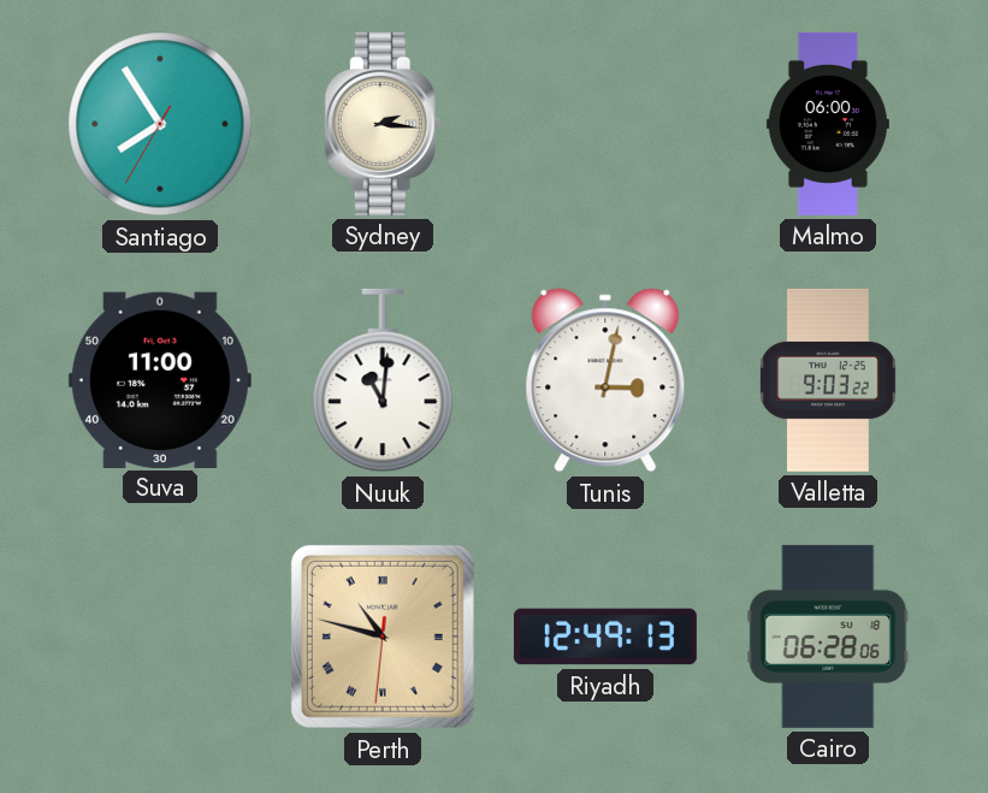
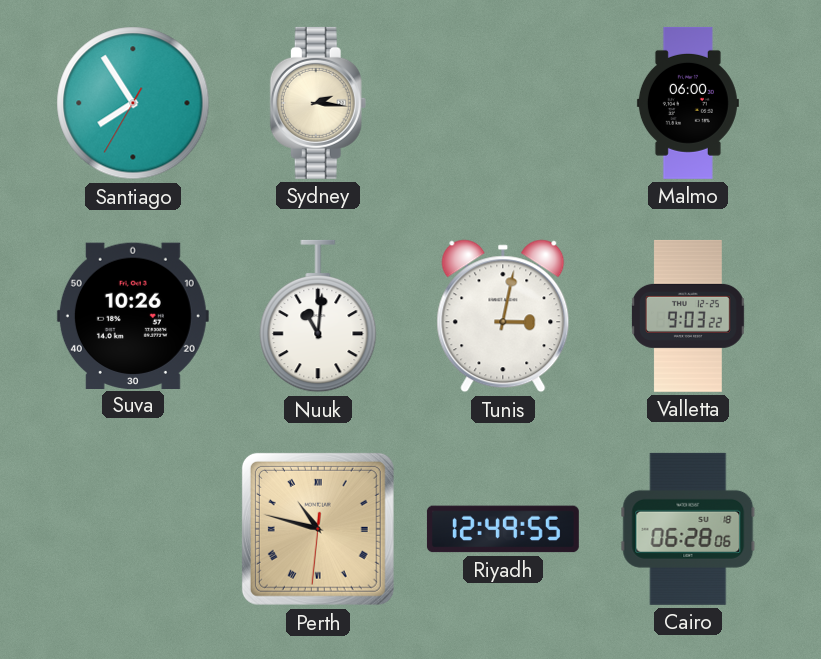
Suva: 11:00 -> 10:26 (133, 315)
Riyadh: 12:49:13 -> 12:49:55 (503, 529)
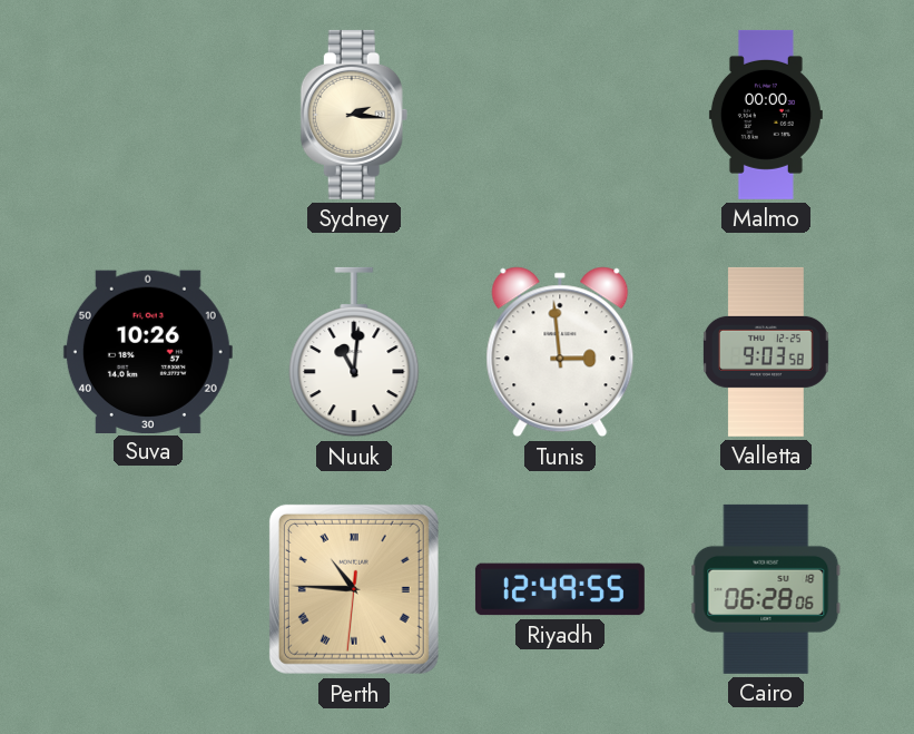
Santiago: 7:54 -> none (133, 103)
Malmo: 06:00 -> 00:00 (766, 115)
Tunis: 3:02 -> 2:59 (560, 352)
Valletta: 9:03:22 -> 9:03:58 (766, 352)
Perth: 10:47 -> 10:45 (354, 589)
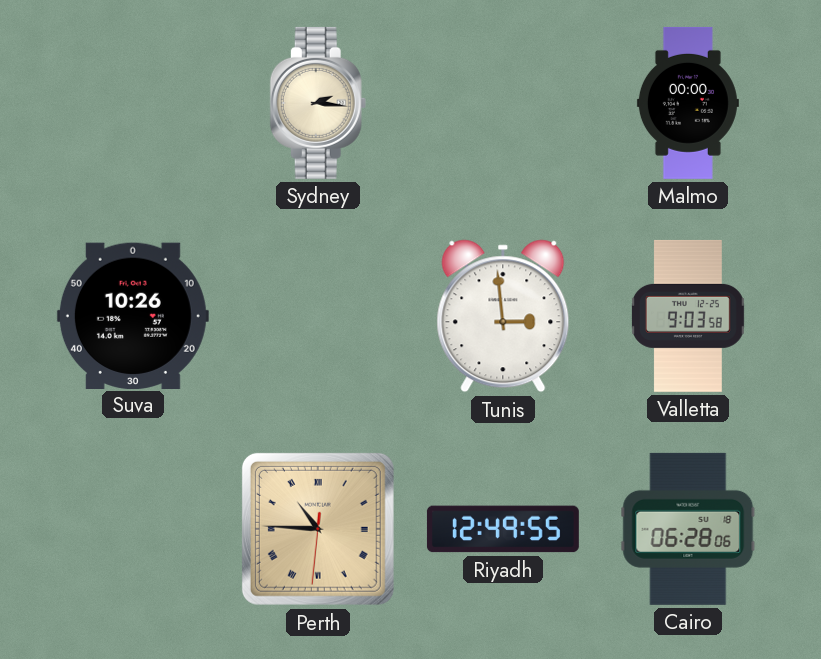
Nuuk: 11:01 -> none (354, 352)
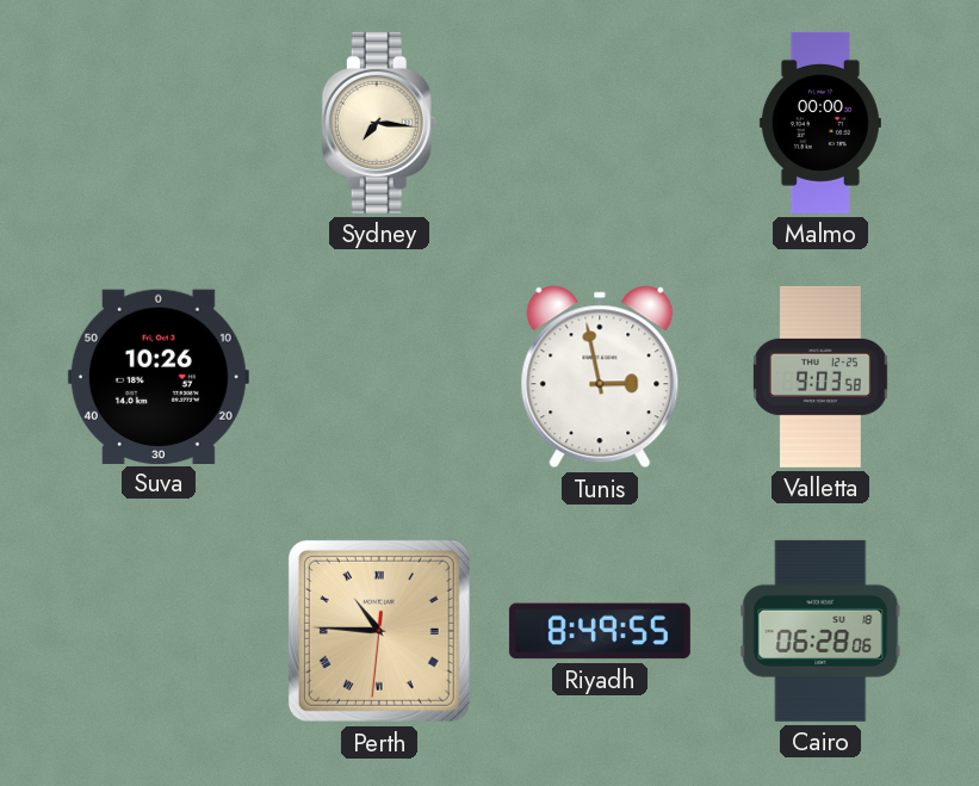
Sydney: 2:16 -> 7:16 (379, 123)
Tunis: 2:59 -> 2:58 (600, 377)
Riyadh: 12:49 -> 8:49 (600, 631)
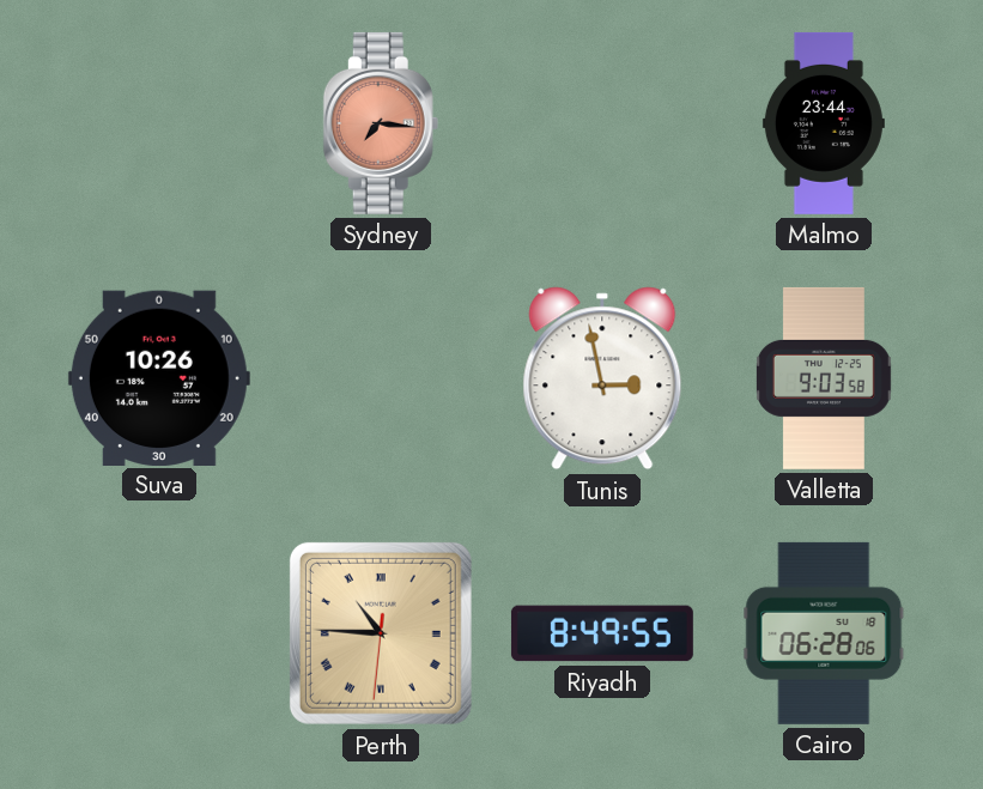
Sydney dial: cream -> salmon (381, 123)
Malmo: 00:00 -> 23:44 (824, 123)
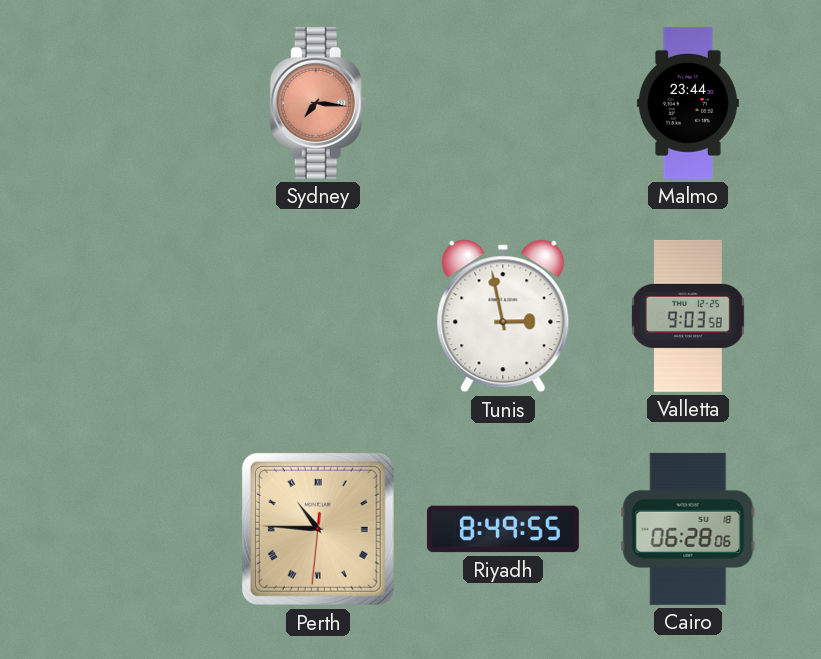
Suva: 10:26 -> none (159, 377)
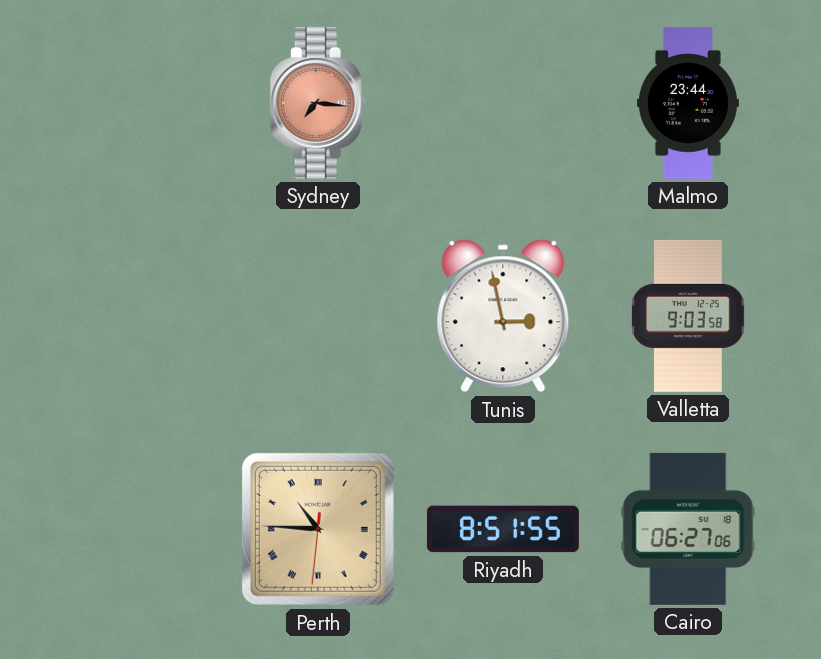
Riyadh: 8:49 -> 8:51 (503, 529)
Cairo: 06:28 -> 06:27 (688, 529)
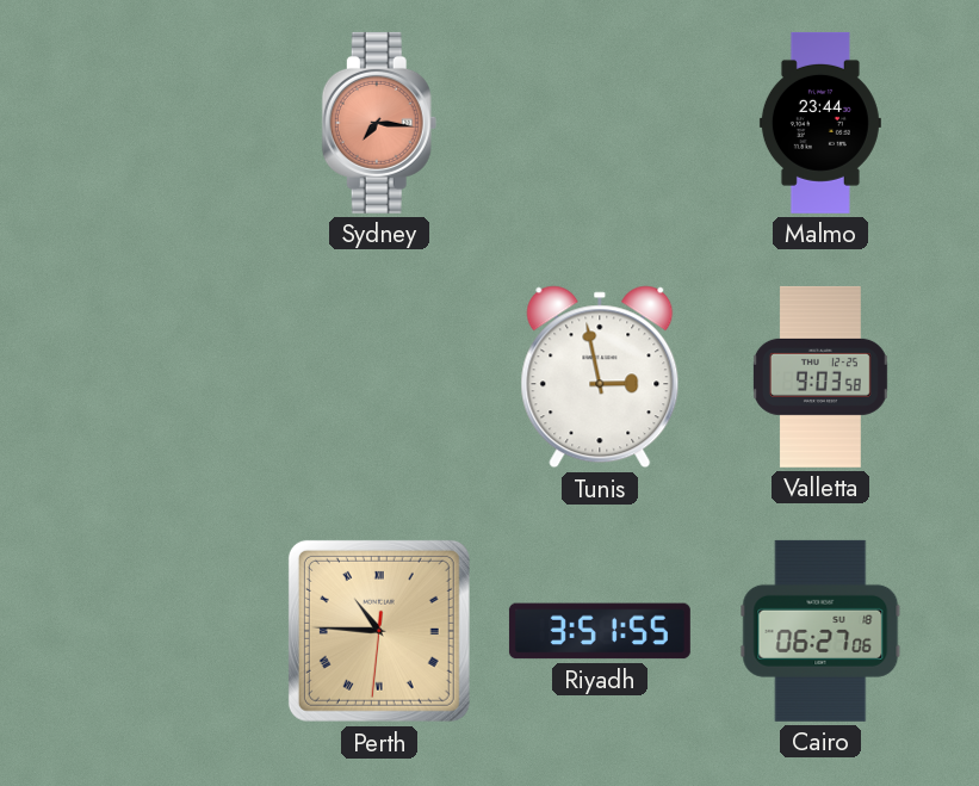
Riyadh: 8:51 -> 3:51 (600, 631)
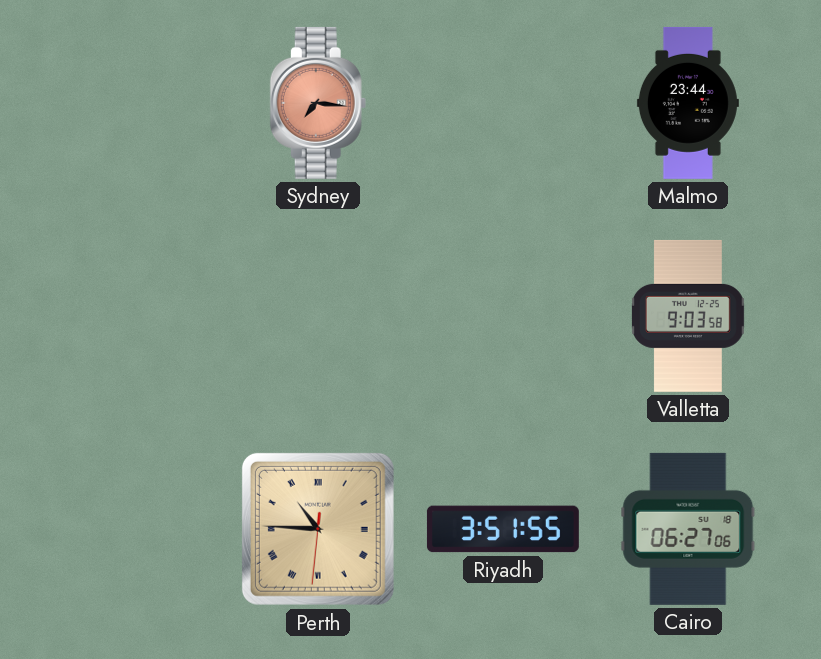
Tunis: 2:58 -> none (600, 377)
